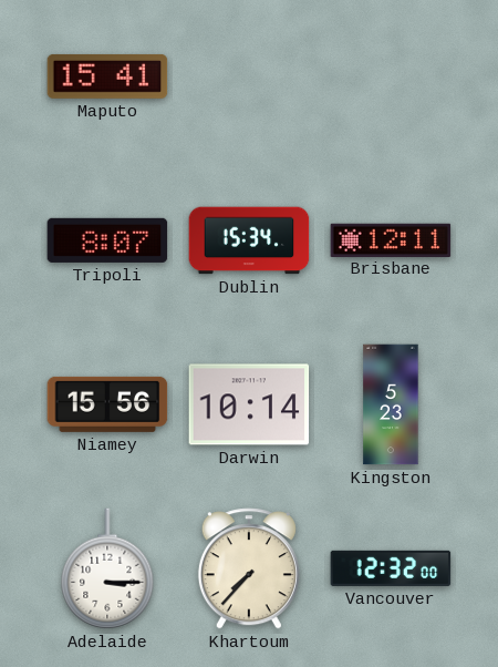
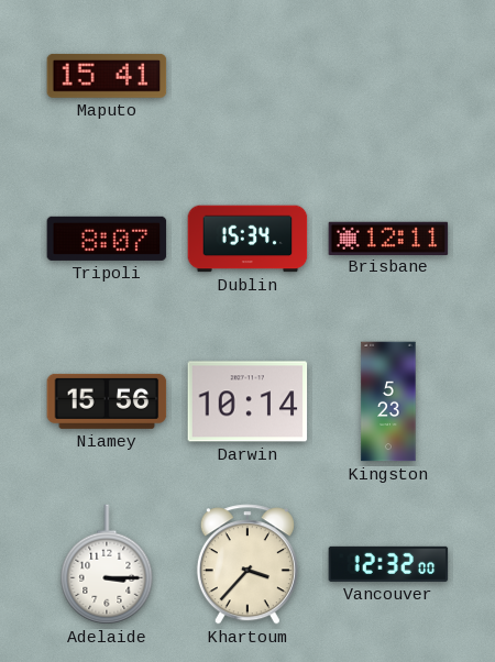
Khartoum: 7:37 -> 3:37 (248, 564)
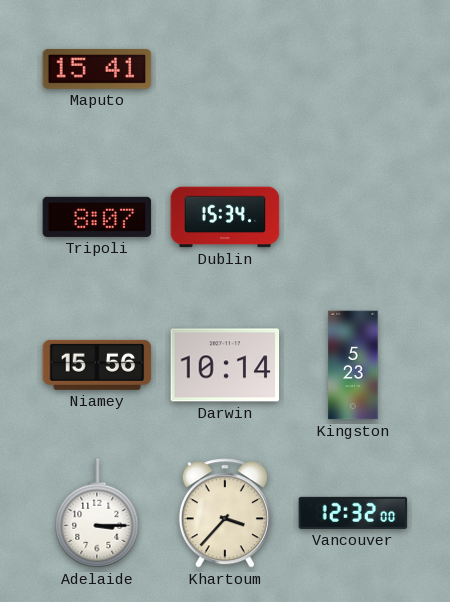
Brisbane: 12:11 -> none (388, 238)
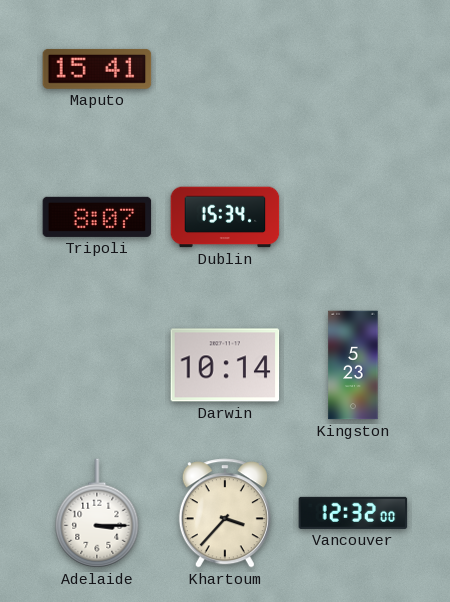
Niamey: 15:56 -> none (97, 365)
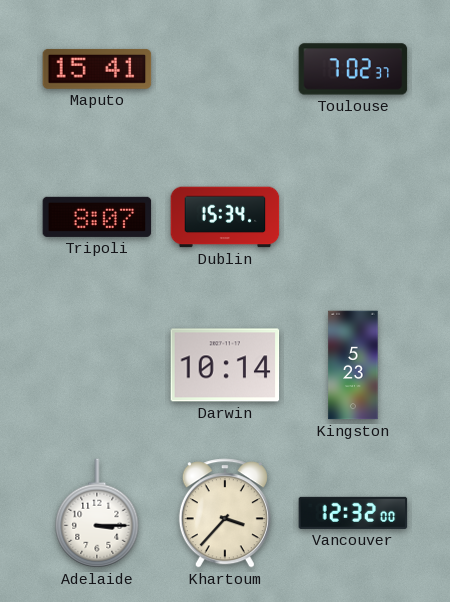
Toulouse: none -> 7:02 (353, 69)
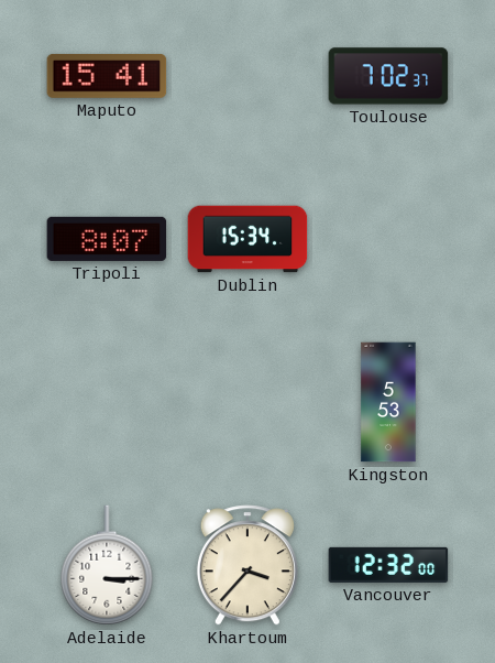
Darwin: 10:14 -> none (225, 365)
Kingston: 5:23 -> 5:53 (388, 402)
